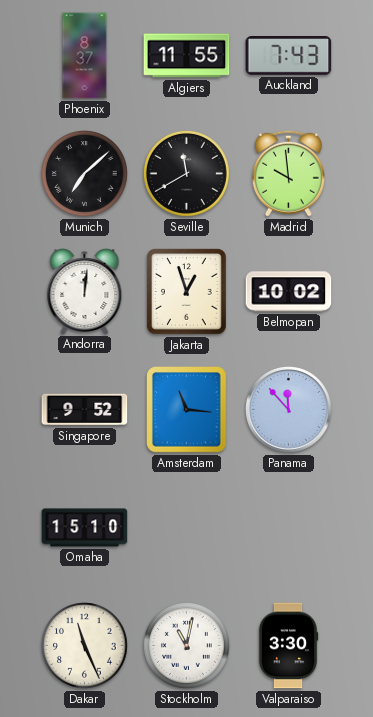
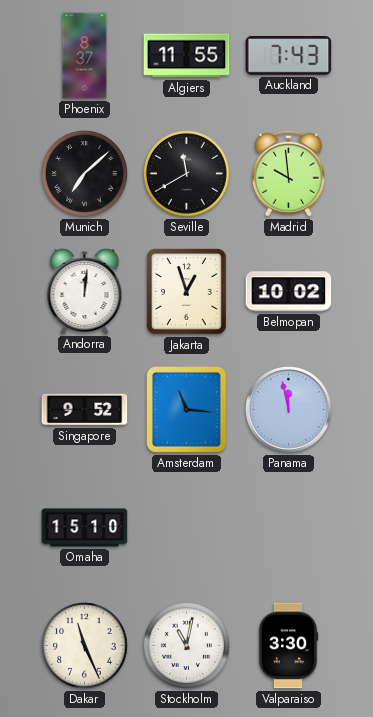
Panama: 11:53 -> 11:58 (289, 410)
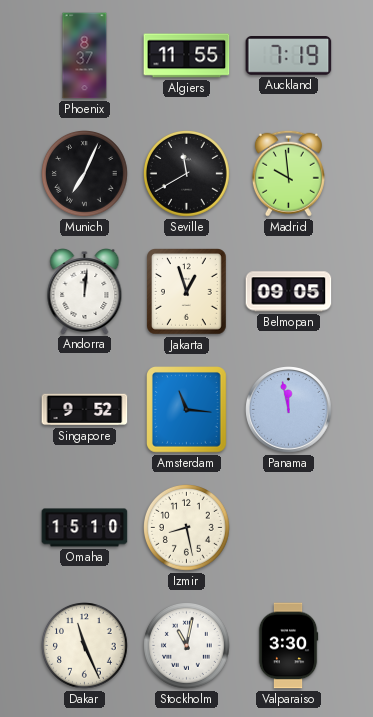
Auckland: 7:43 -> 7:19 (289, 56)
Munich: 7:08 -> 7:04 (85, 174)
Belmopan: 10:02 -> 09:05 (289, 292)
Izmir: none -> 8:28 (187, 528)
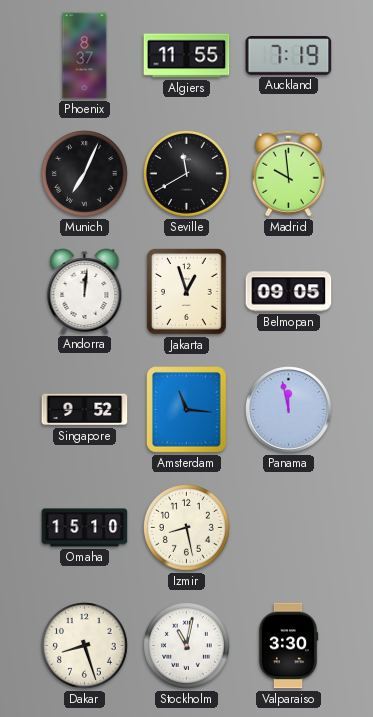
Dakar: 11:26 -> 8:27 (85, 646)
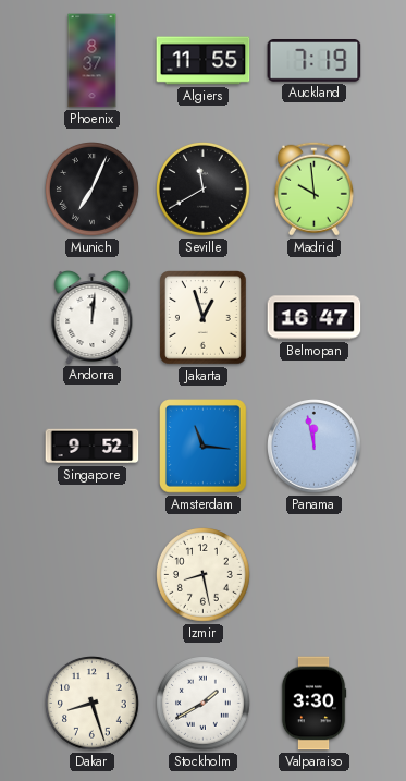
Belmopan: 09:05 -> 16:47 (315, 318)
Omaha: 15:10 -> none (85, 528)
Stockholm: 11:02 -> 1:40 (204, 704)
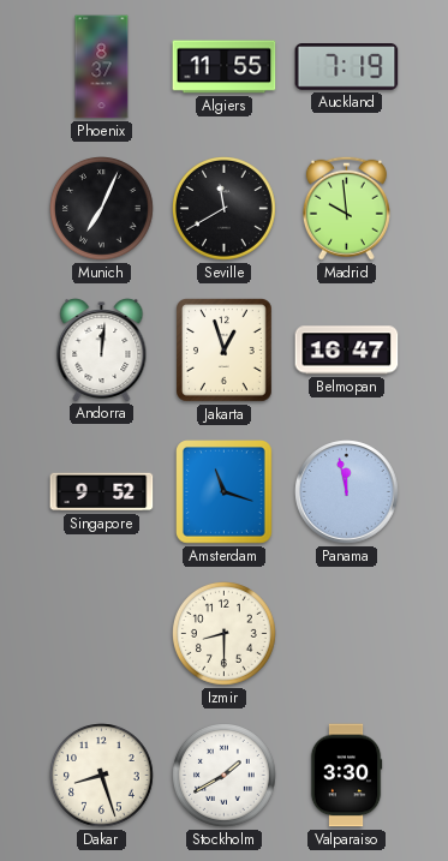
Amsterdam: 11:16 -> 11:18 (225, 492)
Izmir: 8:28 -> 8:30 (225, 634)
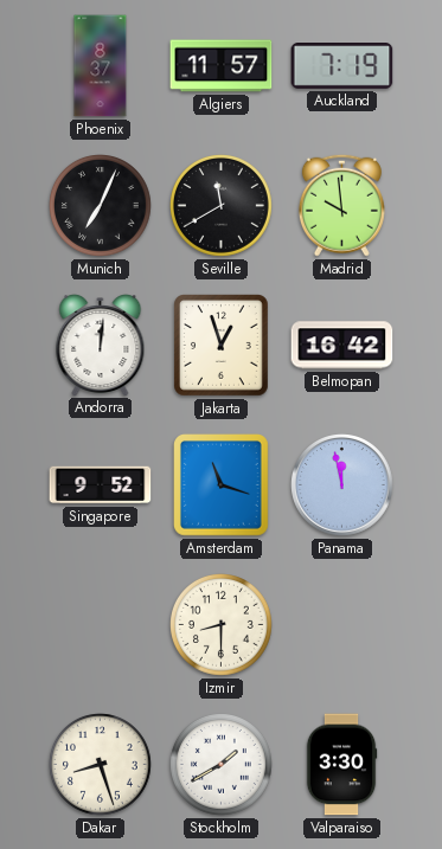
Algiers: 11:55 -> 11:57 (222, 66)
Belmopan: 16:47 -> 16:42 (342, 346)
